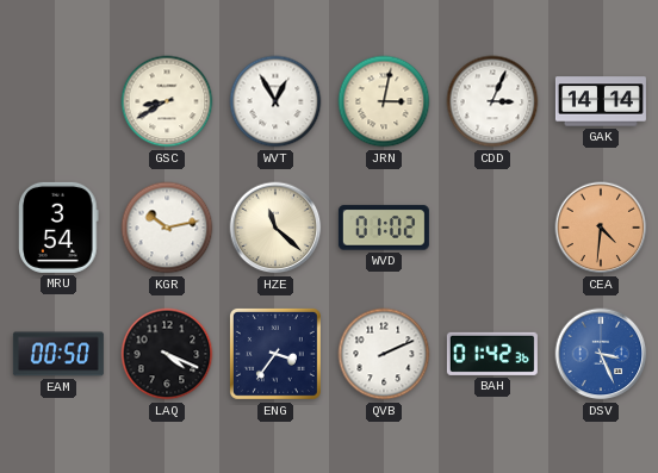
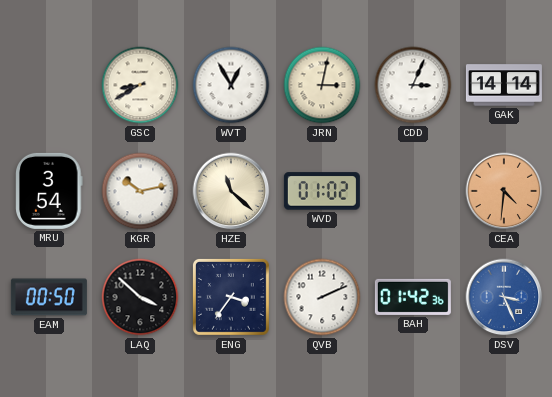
LAQ: 4:19 -> 3:52 (140, 297)
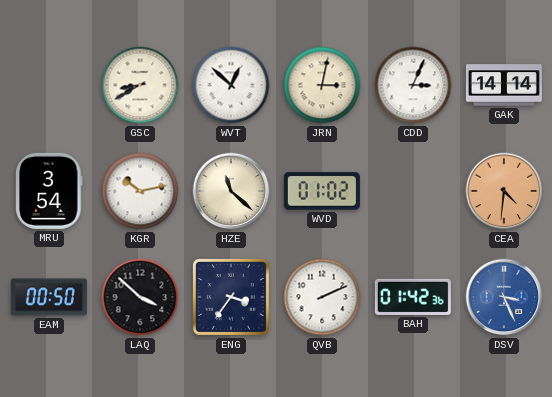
WVT: 12:55 -> 12:52 (231, 85)
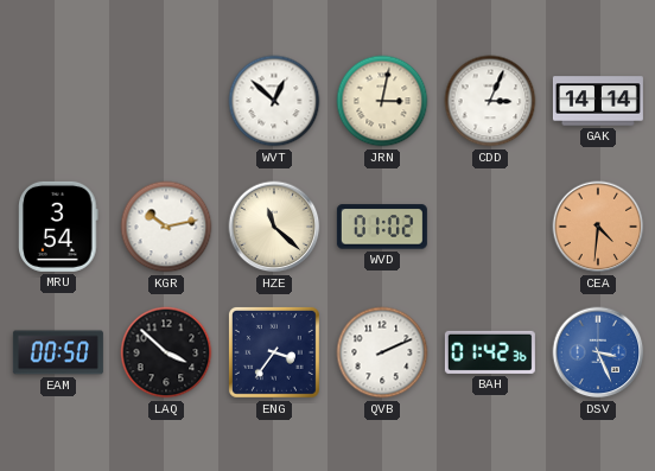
GSC: 8:40 -> none (140, 85)
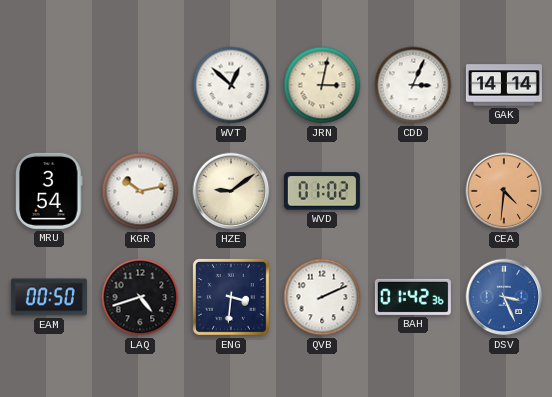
HZE: 11:22 -> 9:09 (231, 191)
LAQ: 3:52 -> 4:42 (140, 297)
ENG: 3:36 -> 3:31 (231, 297)
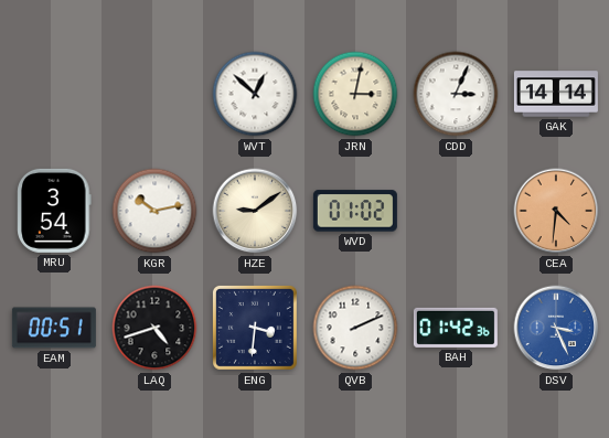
EAM: 00:50 -> 00:51 (54, 328)
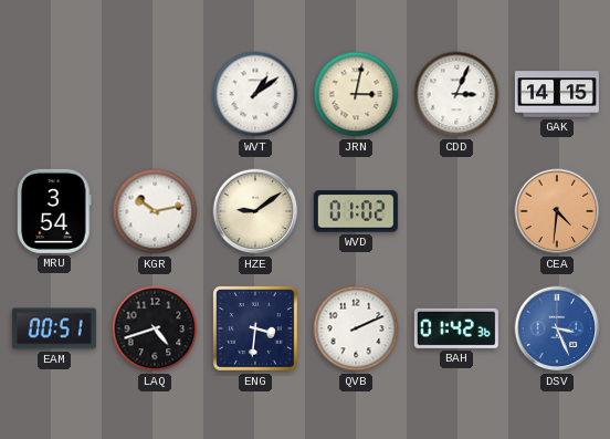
WVT: 12:52 -> 1:09 (255, 94)
GAK: 14:14 -> 14:15 (557, 94)
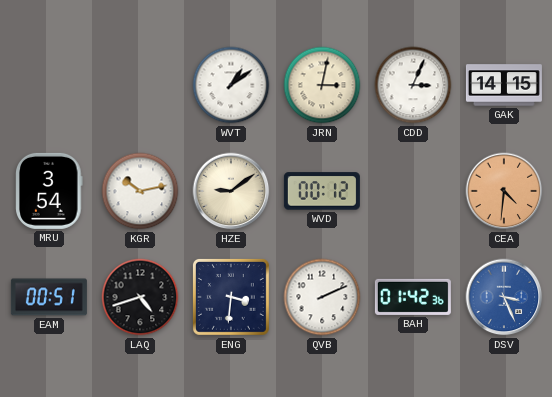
WVD: 01:02 -> 00:12 (322, 191)
